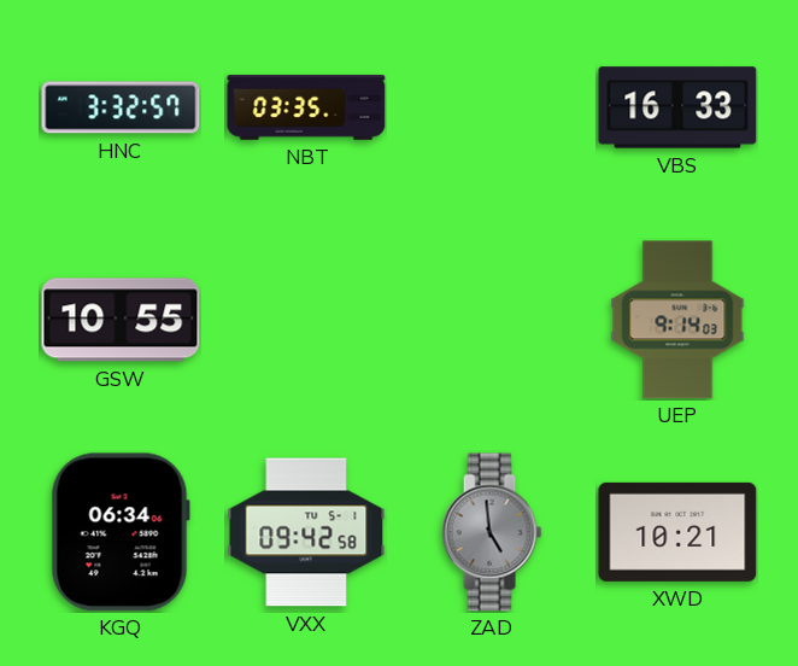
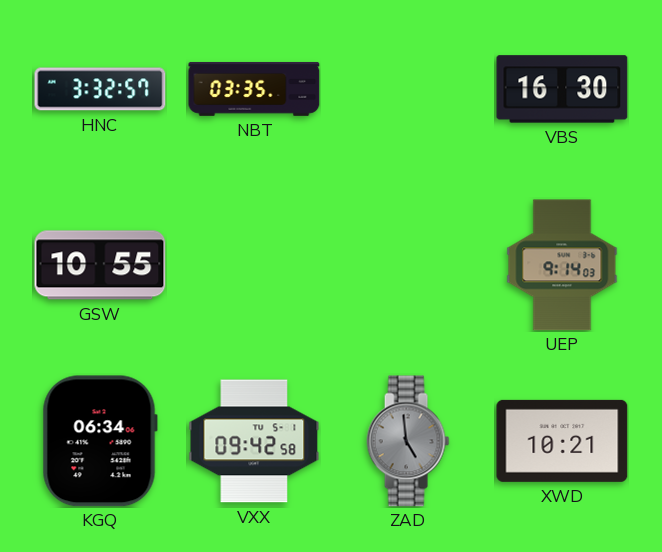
VBS: 16:33 -> 16:30 (562, 89)
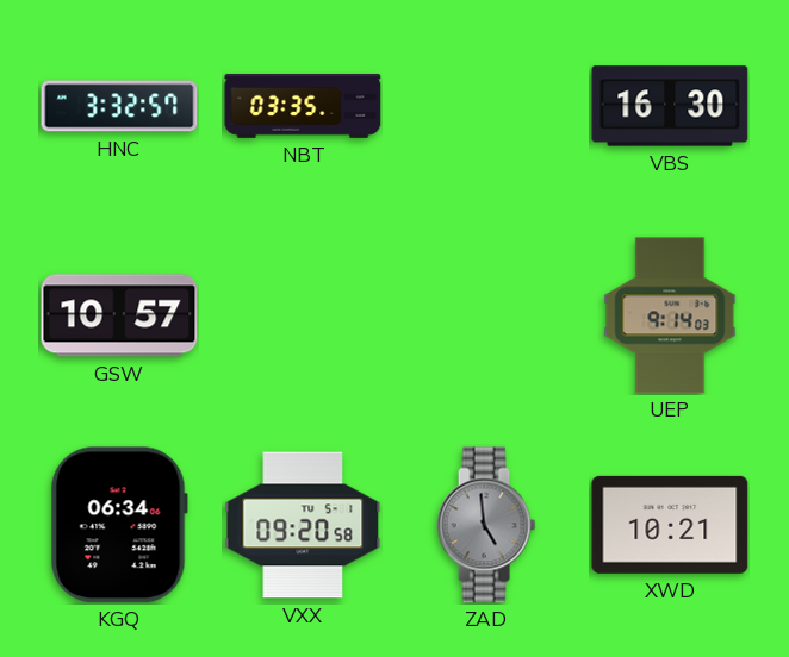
GSW: 10:55 -> 10:57 (119, 315)
VXX: 09:42 -> 09:20 (303, 525)
